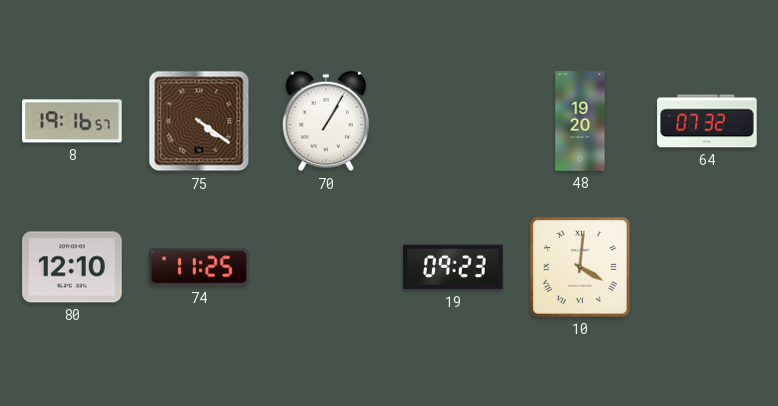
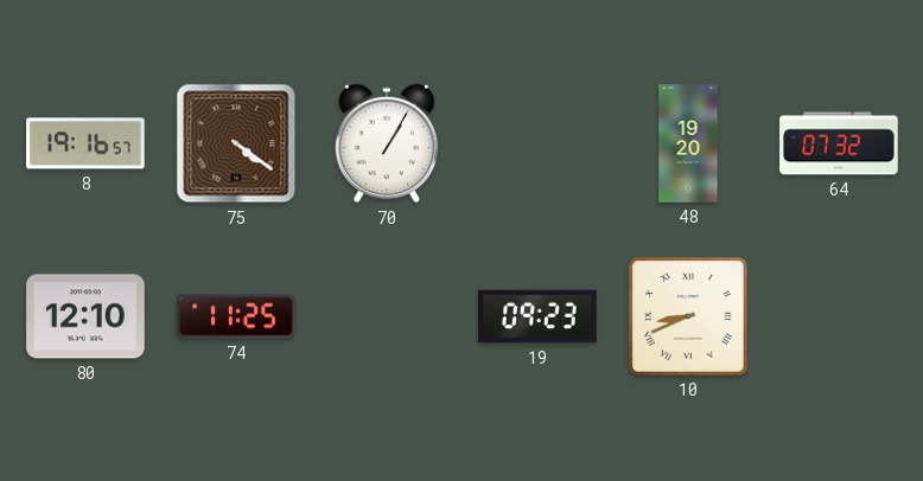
10: 4:01 -> 8:41 (688, 316)
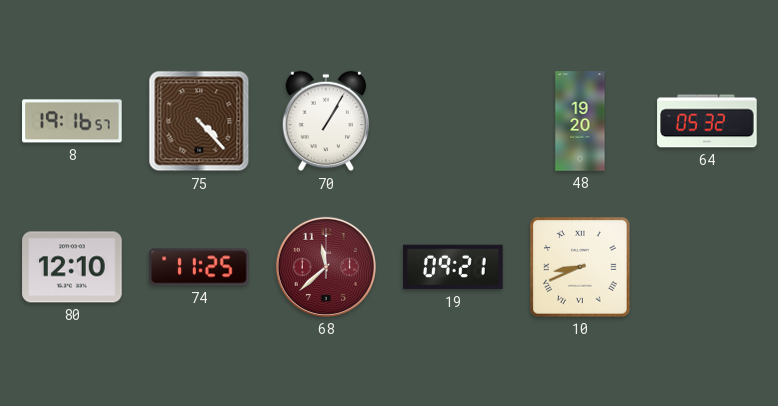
75: 4:21 -> 4:23 (199, 121)
64: 07:32 -> 05:32 (707, 121)
68: none -> 11:38 (326, 267)
19: 09:23 -> 09:21 (453, 267)
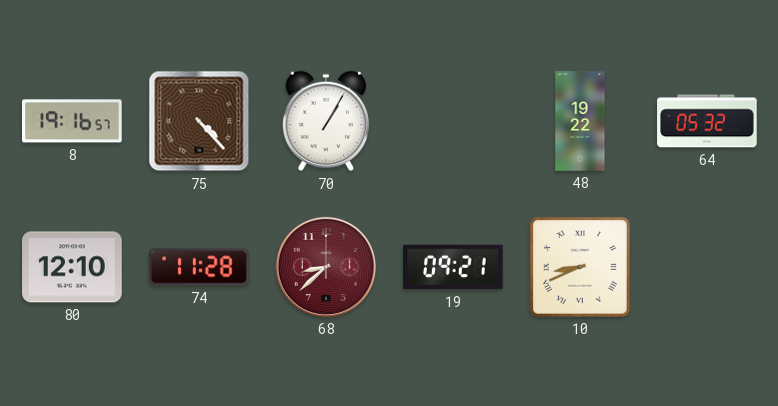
48: 19:20 -> 19:22 (580, 121)
74: 11:25 -> 11:28 (199, 267)
68: 11:38 -> 8:38 (326, 267)
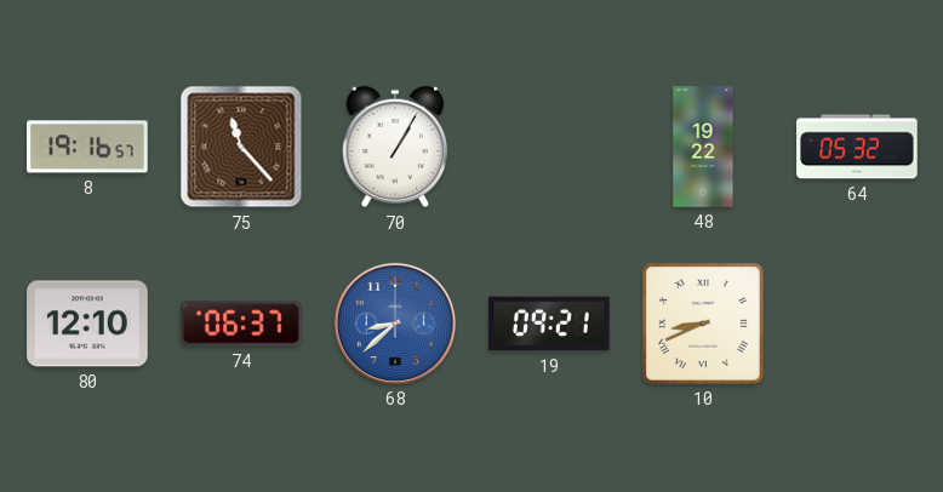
75: 4:23 -> 11:23 (241, 147)
74: 11:28 -> 06:37 (241, 324)
68 dial: burgundy -> blue (395, 324)
